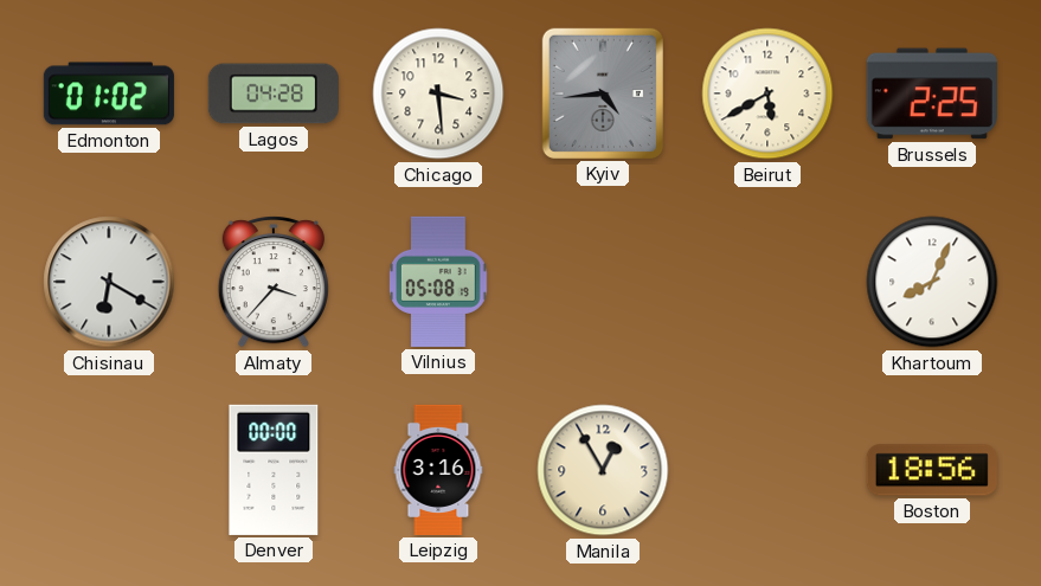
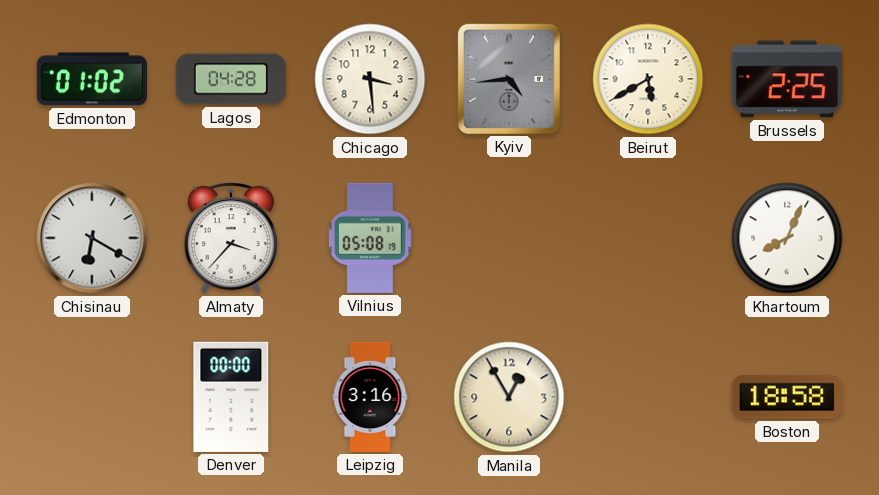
Boston: 18:56 -> 18:58 (787, 397)
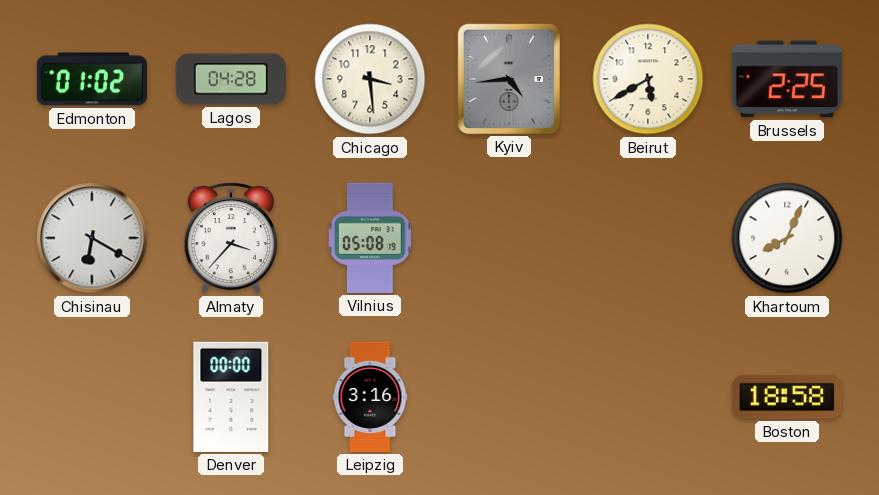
Manila: 12:55 -> none (509, 397)
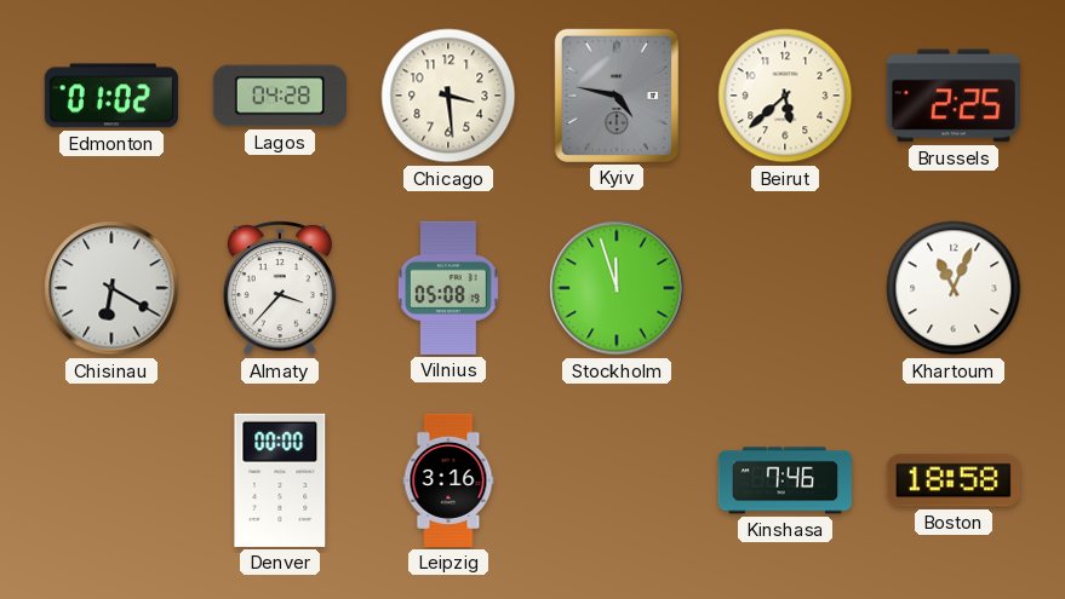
Kyiv: 4:44 -> 4:47 (617, 96)
Beirut: 5:40 -> 5:38 (785, 96)
Stockholm: none -> 11:57 (617, 288)
Khartoum: 8:04 -> 11:04 (954, 288)
Kinshasa: none -> 7:46 (785, 480)
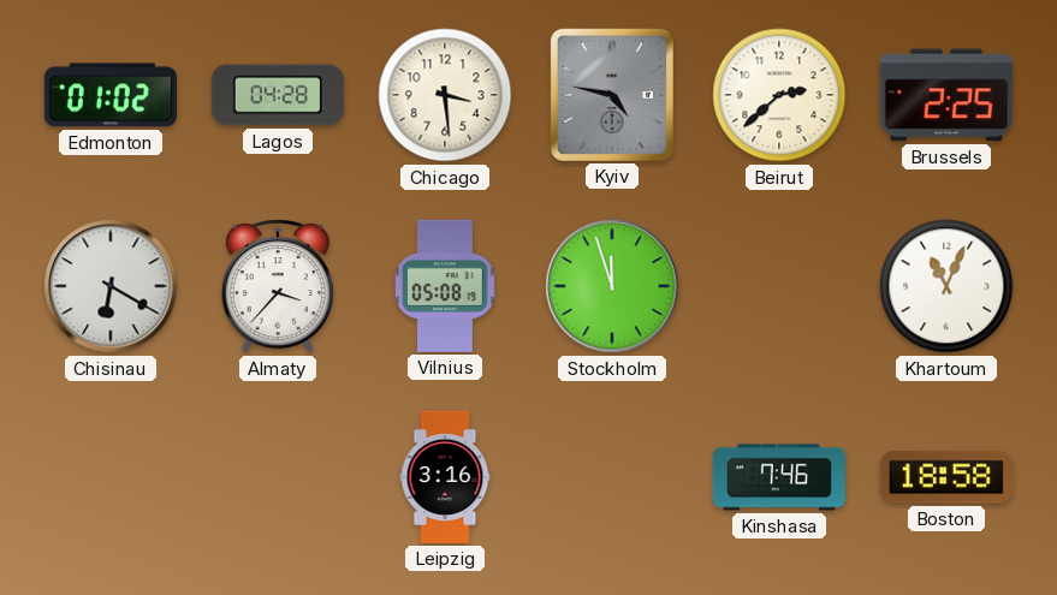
Beirut: 5:38 -> 2:38 (779, 95)
Denver: 00:00 -> none (280, 480)
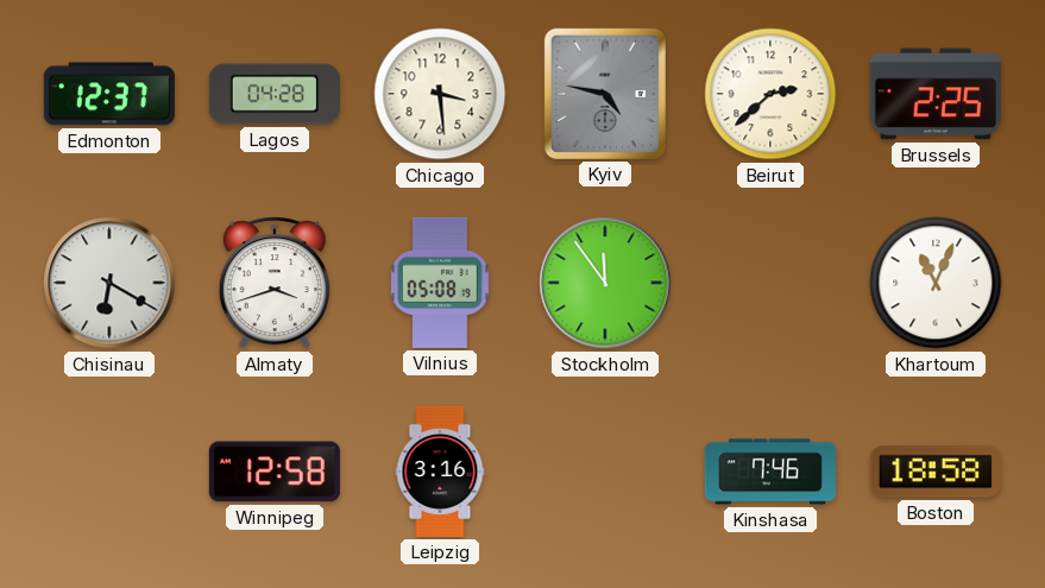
Edmonton: 01:02 -> 12:37 (109, 94)
Almaty: 3:37 -> 3:42 (275, 283)
Stockholm: 11:57 -> 11:54 (605, 283)
Winnipeg: none -> 12:58 (275, 472)
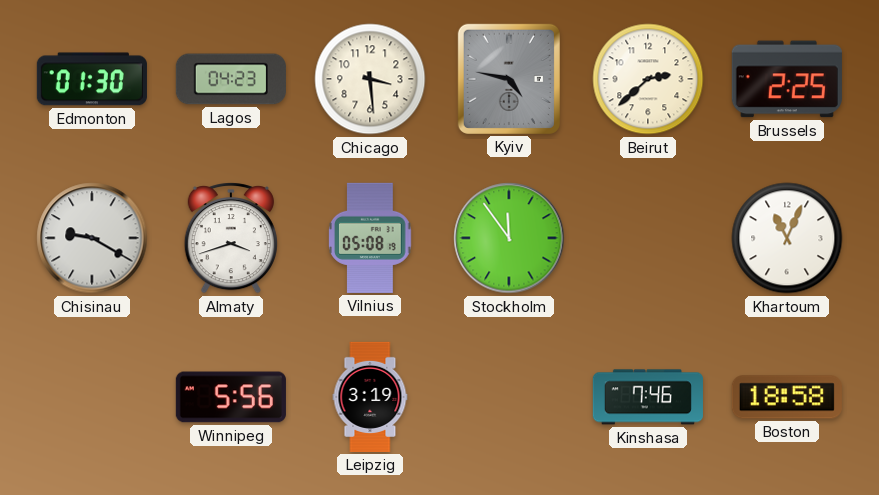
Edmonton: 12:37 -> 01:30 (92, 79)
Lagos: 04:28 -> 04:23 (231, 79)
Chisinau: 6:20 -> 9:20 (92, 238)
Winnipeg: 12:58 -> 5:56 (231, 397)
Leipzig: 3:16 -> 3:19 (370, 397)
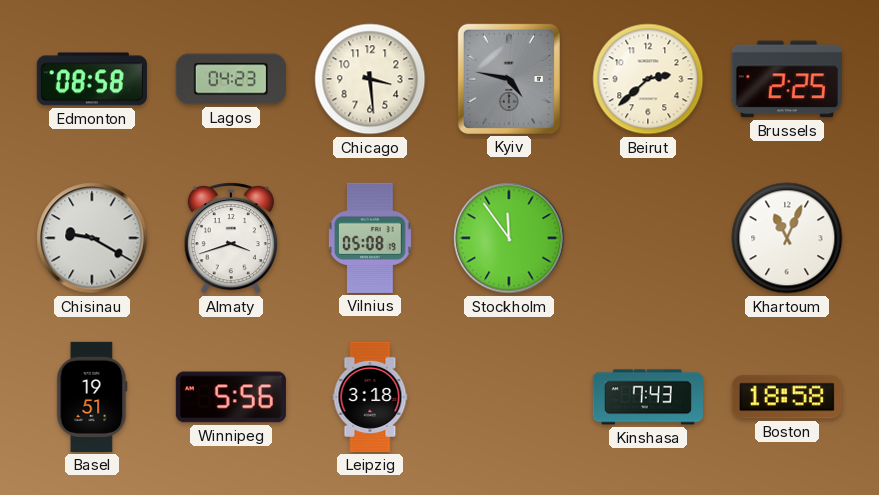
Edmonton: 01:30 -> 08:58 (92, 79)
Basel: none -> 19:51 (92, 397)
Leipzig: 3:19 -> 3:18 (370, 397)
Kinshasa: 7:46 -> 7:43 (648, 397)
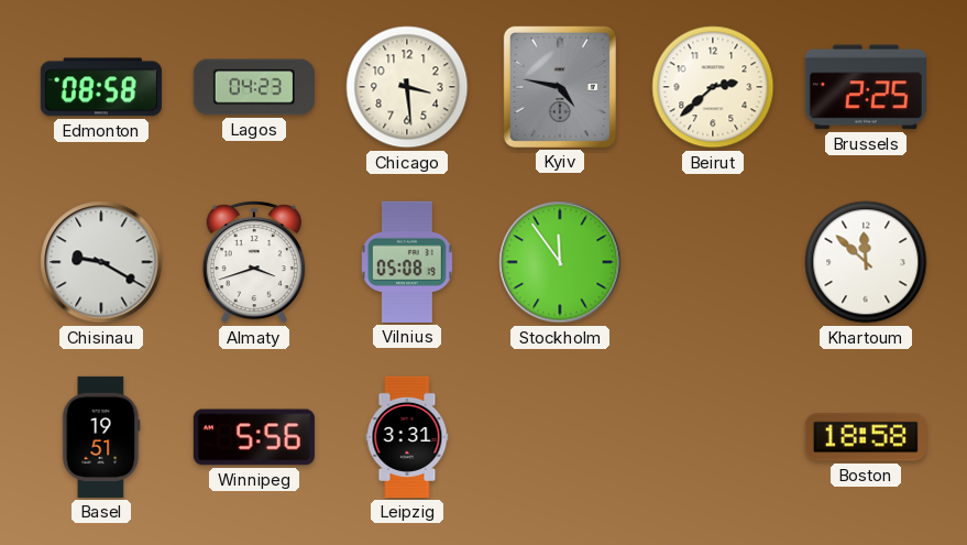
Khartoum: 11:04 -> 11:52 (866, 262)
Leipzig: 3:18 -> 3:31 (407, 437)
Kinshasa: 7:43 -> none (648, 397)
